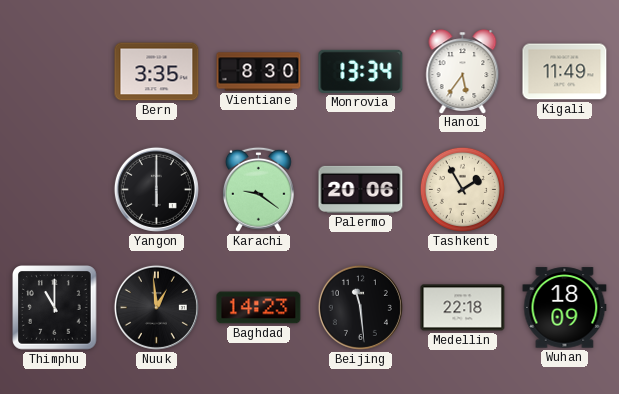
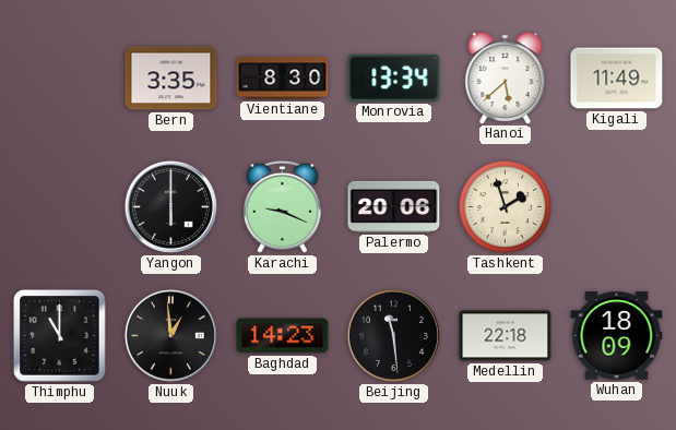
Hanoi: 5:36 -> 5:38 (506, 77)
Karachi: 9:21 -> 9:19 (282, 206)
Tashkent: 1:55 -> 1:57 (505, 206)
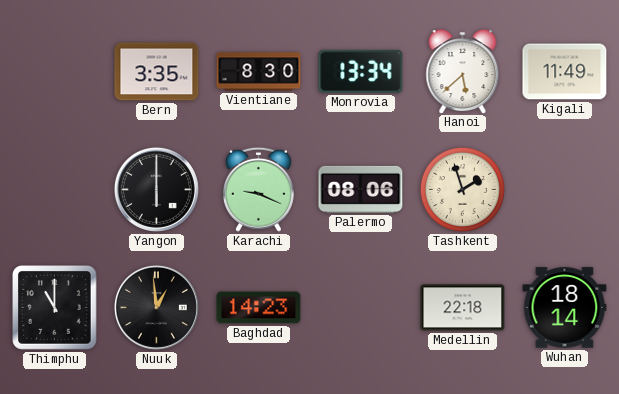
Palermo: 20:06 -> 08:06 (361, 189)
Beijing: 11:29 -> none (393, 335)
Wuhan: 18:09 -> 18:14 (565, 308)
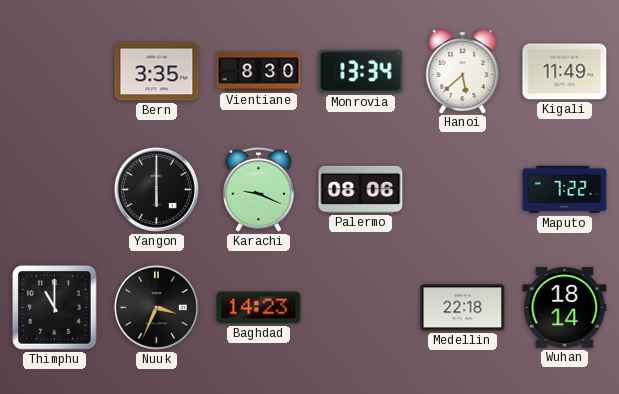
Tashkent: 1:57 -> none (462, 189)
Maputo: none -> 7:22 (565, 190)
Nuuk: 12:59 -> 3:34 (156, 307)
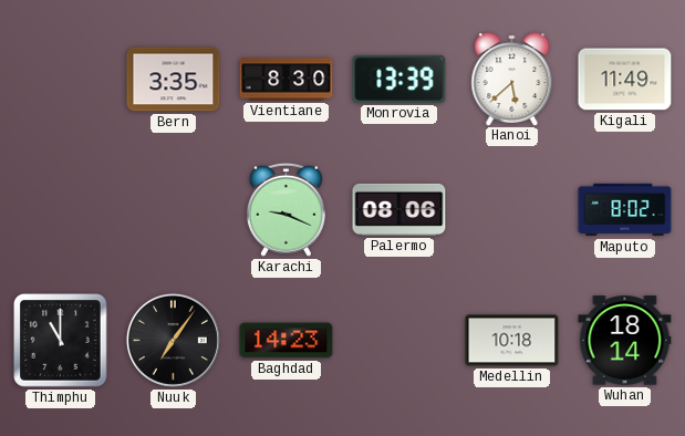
Monrovia: 13:34 -> 13:39 (399, 79)
Yangon: 6:00 -> none (156, 189)
Maputo: 7:22 -> 8:02 (625, 210)
Nuuk: 3:34 -> 7:06 (173, 340)
Medellin: 22:18 -> 10:18 (512, 341)
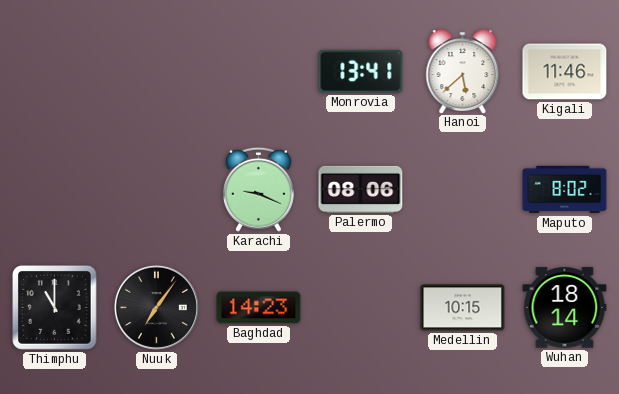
Bern: 3:35 -> none (174, 80)
Vientiane: 8:30 -> none (287, 80)
Monrovia: 13:39 -> 13:41 (361, 71)
Kigali: 11:49 -> 11:46 (565, 72)
Medellin: 10:18 -> 10:15 (463, 308)
